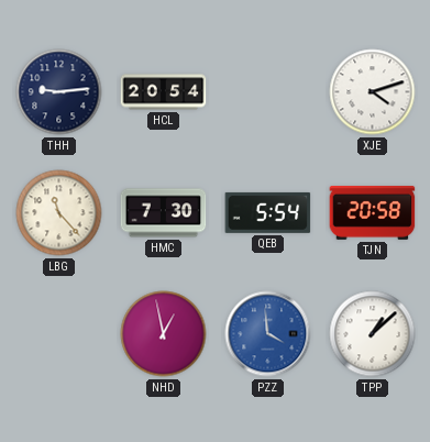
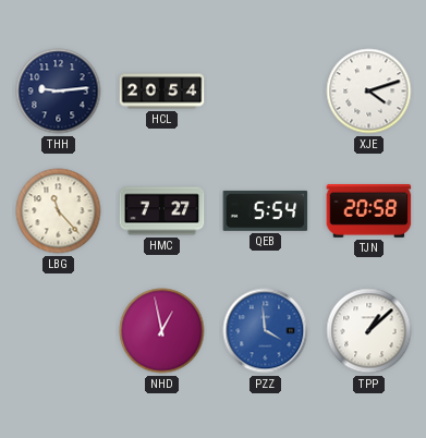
HMC: 7:30 -> 7:27 (162, 211)
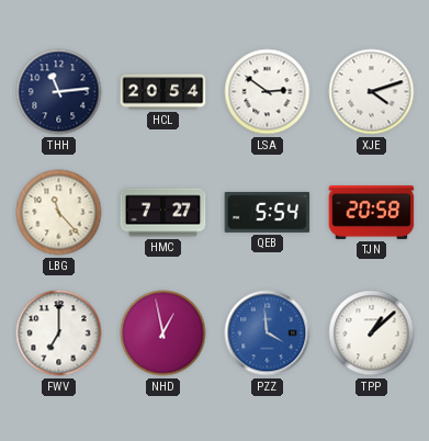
THH: 9:14 -> 11:14 (59, 92)
LSA: none -> 2:51 (268, 92)
FWV: none -> 7:00 (59, 333)
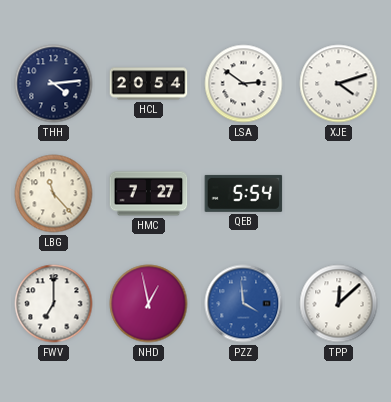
THH: 11:14 -> 4:14 (54, 84)
TJN: 20:58 -> none (372, 213)
TPP: 1:08 -> 12:08 (339, 304)
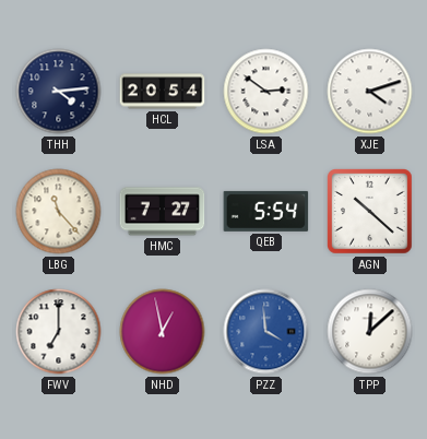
AGN: none -> 10:22 (370, 212)
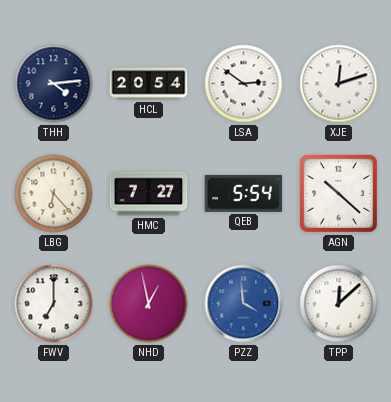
XJE: 4:12 -> 12:12 (339, 84)
LBG: 11:23 -> 6:23 (54, 194)
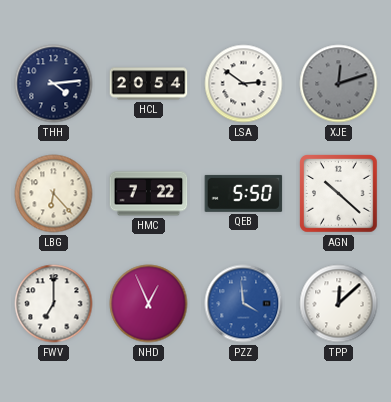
XJE dial: white -> grey (339, 84)
HMC: 7:27 -> 7:22 (149, 194)
QEB: 5:54 -> 5:50 (244, 193)
NHD: 12:58 -> 12:56 (149, 304)
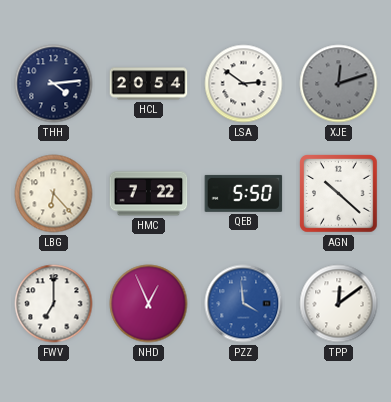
TPP: 12:08 -> 12:09 (339, 304)
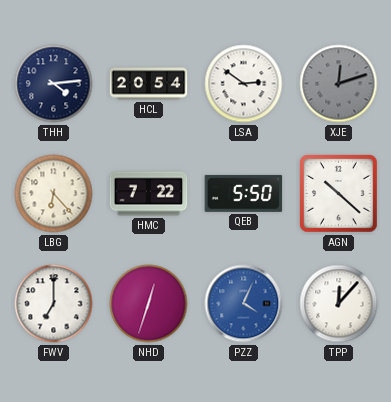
NHD: 12:56 -> 12:33 (149, 304)
PZZ: 3:59 -> 4:04 (244, 304)
TPP: 12:09 -> 12:07 (339, 304)
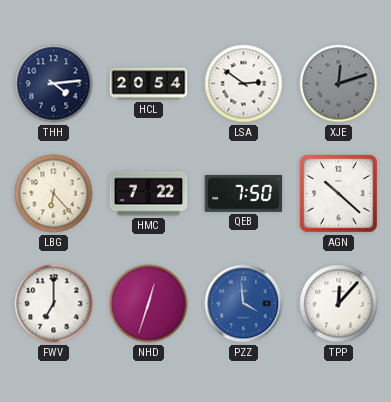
QEB: 5:50 -> 7:50 (244, 193)
PZZ: 4:04 -> 3:59 (244, 304)
